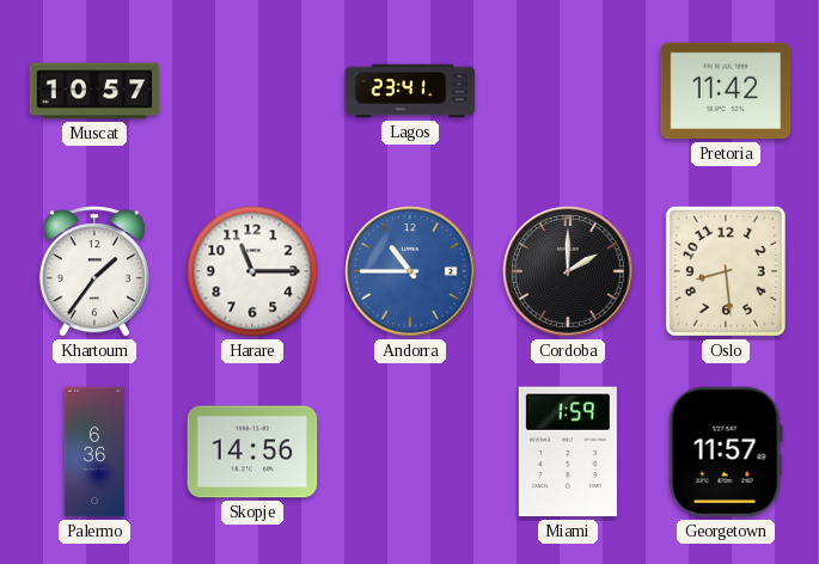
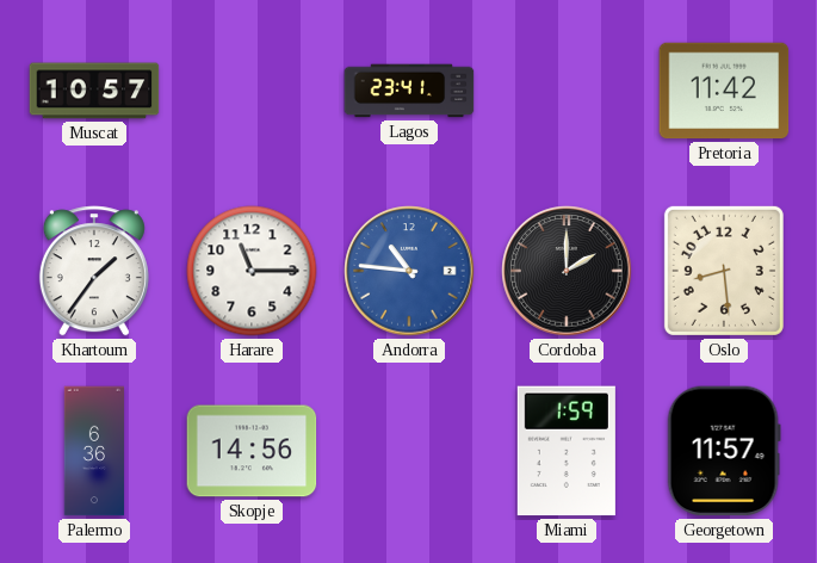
Andorra: 10:45 -> 10:46 (409, 271)
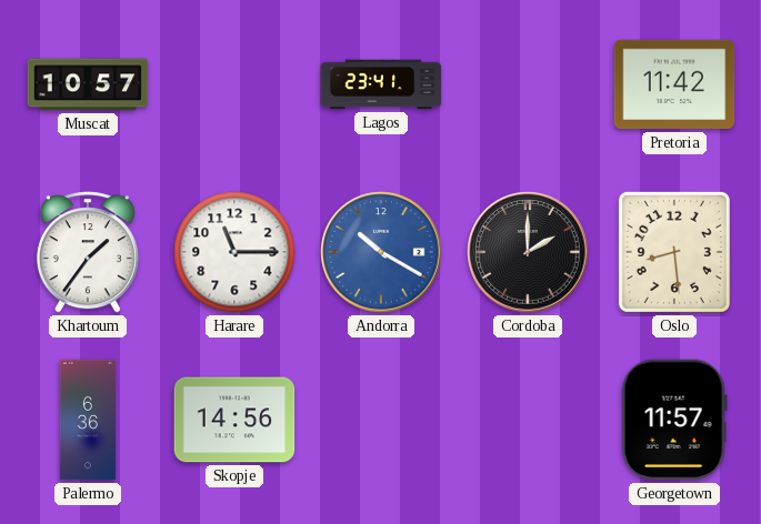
Andorra: 10:46 -> 10:20 (381, 252)
Miami: 1:59 -> none (567, 451)
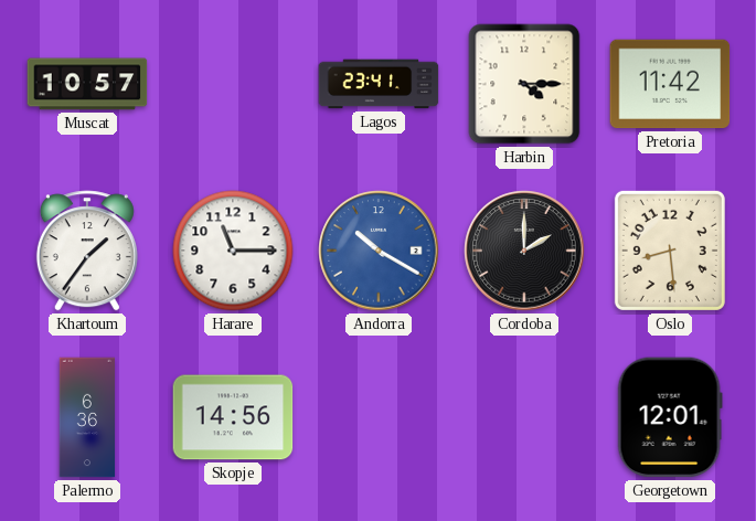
Harbin: none -> 4:15 (524, 84)
Georgetown: 11:57 -> 12:01 (670, 417)
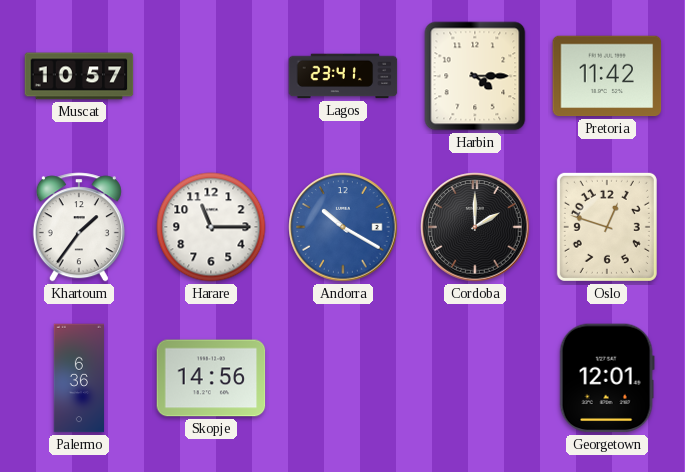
Oslo: 8:29 -> 12:48 (607, 227)
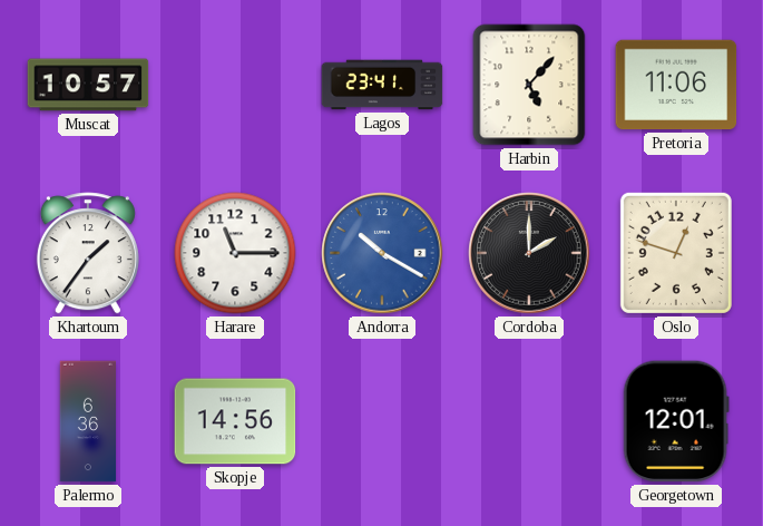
Harbin: 4:15 -> 5:07 (529, 85)
Pretoria: 11:42 -> 11:06 (676, 85)
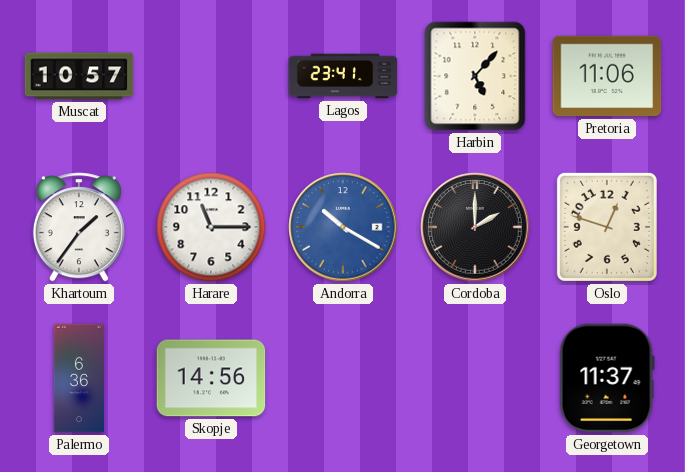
Georgetown: 12:01 -> 11:37 (607, 378)
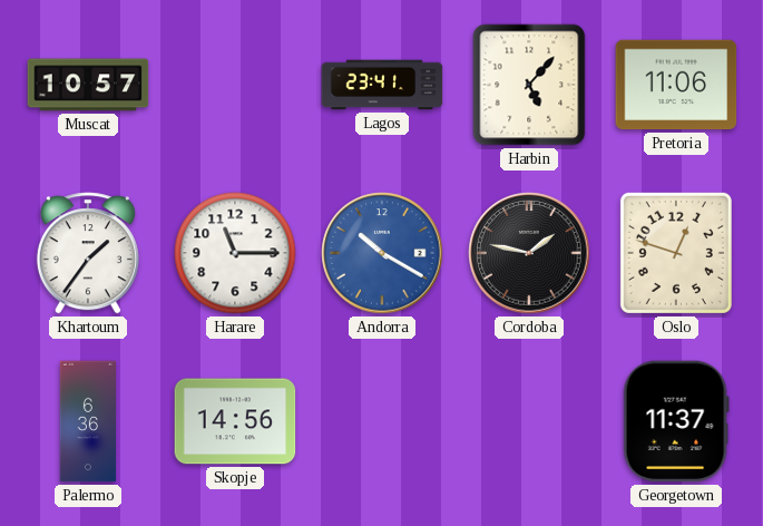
Cordoba: 2:00 -> 1:47 (529, 253)
